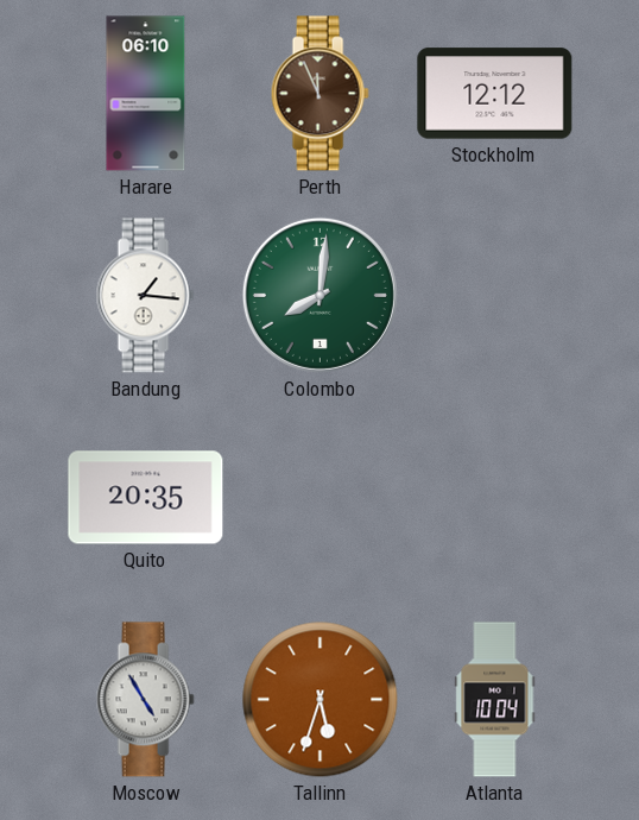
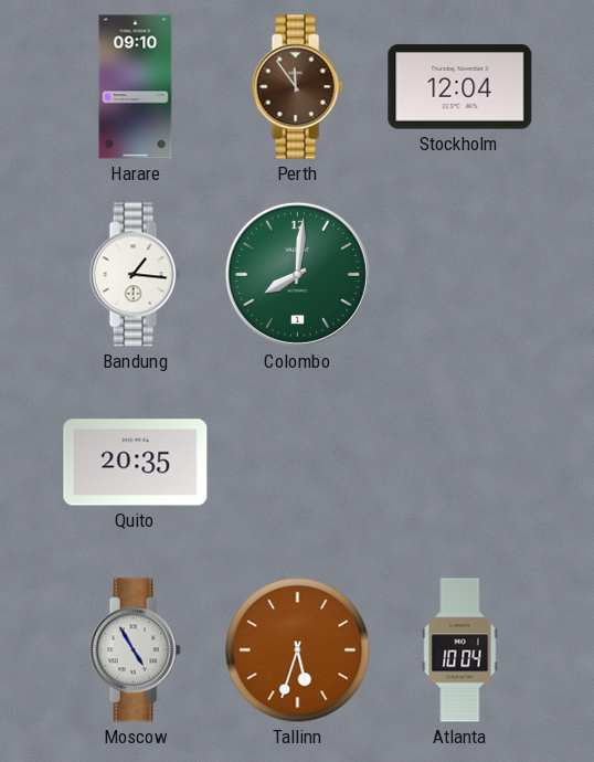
Harare: 06:10 -> 09:10 (136, 87)
Perth: 11:56 -> 11:54 (297, 87)
Stockholm: 12:12 -> 12:04 (460, 87)
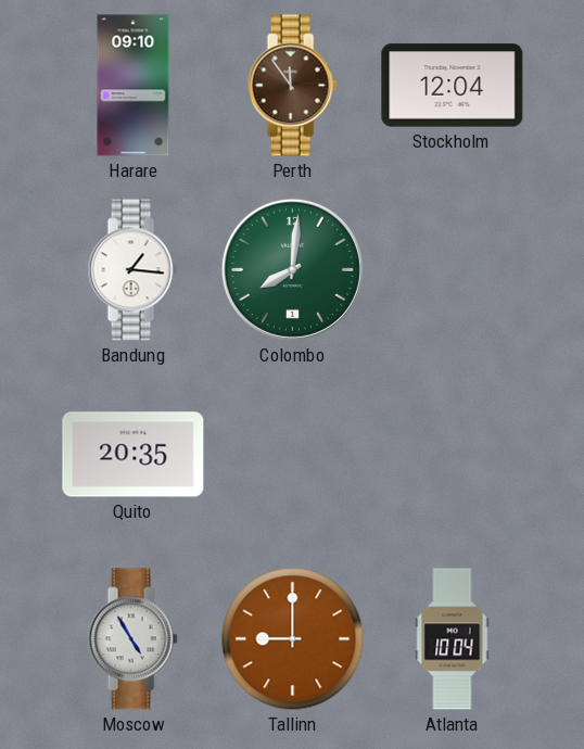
Tallinn: 5:33 -> 9:00 (293, 639)
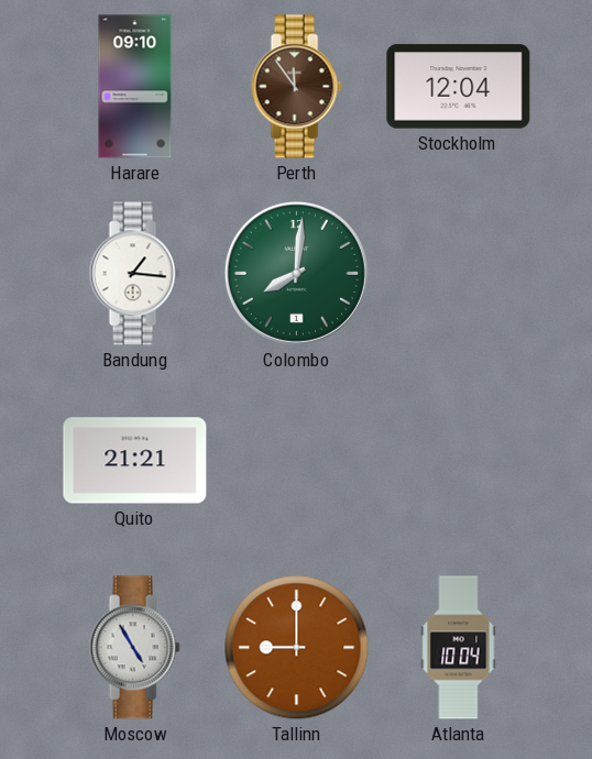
Quito: 20:35 -> 21:21 (135, 461)
